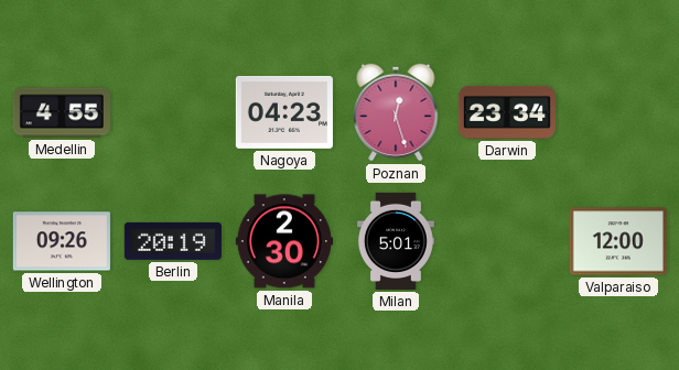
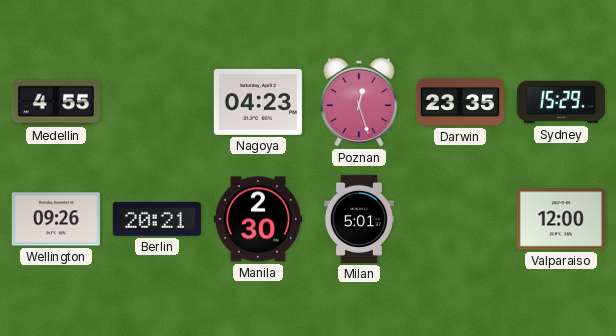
Darwin: 23:34 -> 23:35 (460, 102)
Sydney: none -> 15:29 (561, 102)
Berlin: 20:19 -> 20:21 (157, 219)
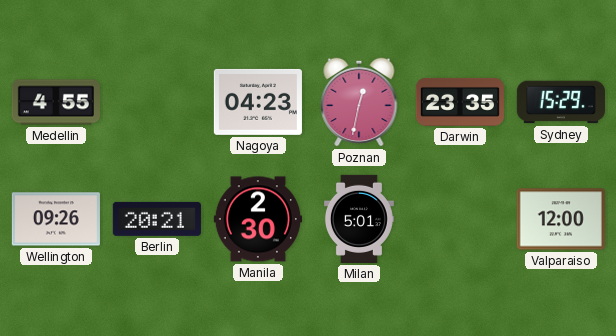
Poznan: 12:27 -> 12:32 (359, 102)
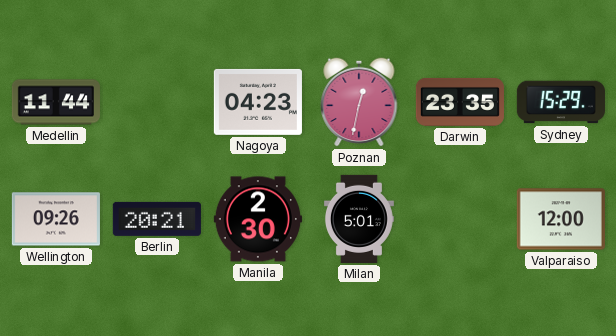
Medellin: 4:55 -> 11:44 (56, 102)
